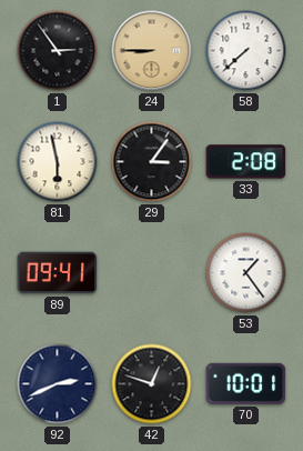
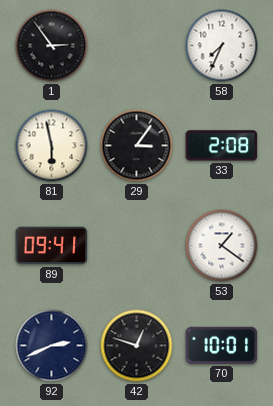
24: 8:45 -> none (152, 51)
58: 7:38 -> 7:34 (222, 46)
53: 1:24 -> 1:21 (222, 246)
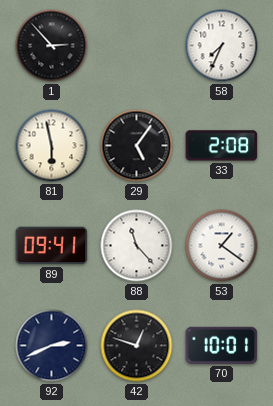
1: 2:54 -> 2:53 (52, 46)
29: 3:06 -> 5:06 (137, 146)
88: none -> 11:23 (137, 246)
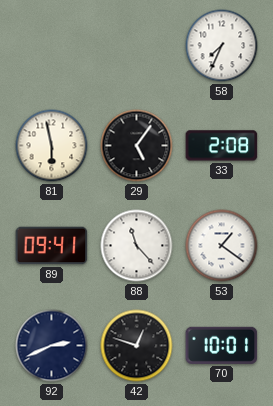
1: 2:53 -> none (52, 46)
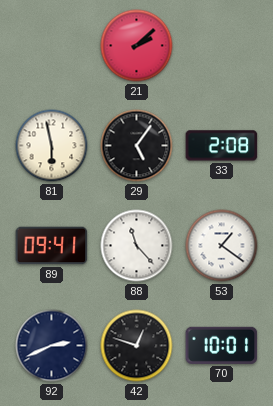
21: none -> 2:08 (137, 46)
58: 7:34 -> none (222, 46)
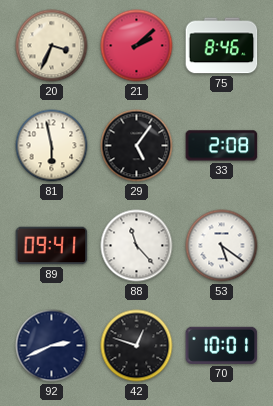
20: none -> 3:34 (52, 46)
75: none -> 8:46 (222, 46)
53: 1:21 -> 5:21 (222, 246)
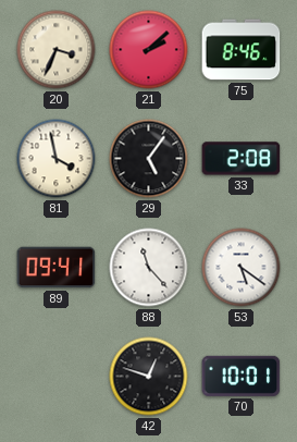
81: 5:58 -> 3:58 (57, 159)
92: 2:41 -> none (52, 346)
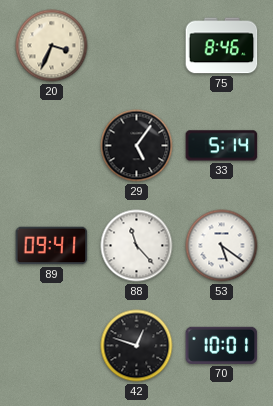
21: 2:08 -> none (149, 50)
81: 3:58 -> none (57, 159)
33: 2:08 -> 5:14 (222, 146)
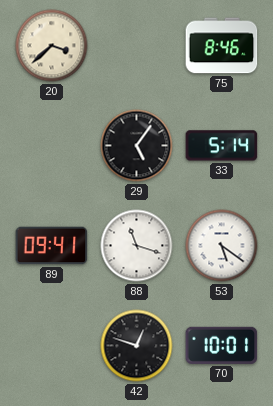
20: 3:34 -> 3:38 (52, 46)
88: 11:23 -> 11:18 (137, 246)
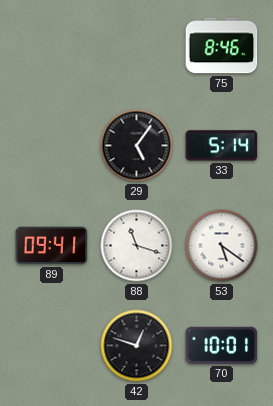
20: 3:38 -> none (52, 46)
